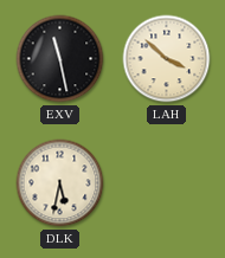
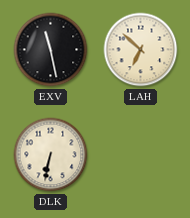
LAH: 3:52 -> 6:52 (141, 50)
DLK: 5:32 -> 6:32 (51, 155)
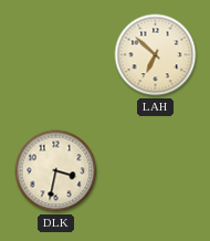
EXV: 11:28 -> none (51, 50)
DLK: 6:32 -> 3:32 (56, 171)
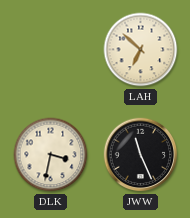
JWW: none -> 11:26 (141, 155)
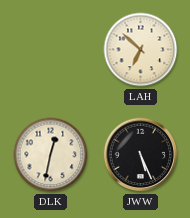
DLK: 3:32 -> 12:32 (51, 155)
JWW: 11:26 -> 5:26 (141, 155)
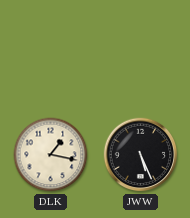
LAH: 6:52 -> none (141, 50)
DLK: 12:32 -> 1:17 (51, 155)
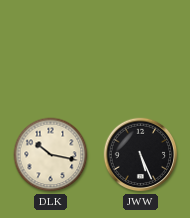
DLK: 1:17 -> 10:17 (51, 155)
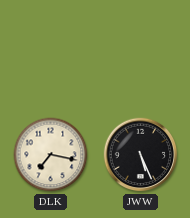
DLK: 10:17 -> 7:17 (51, 155)
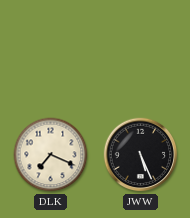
DLK: 7:17 -> 7:19 (51, 155)
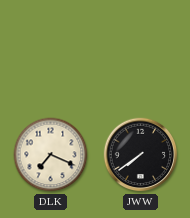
JWW: 5:26 -> 7:39 (141, 155)
